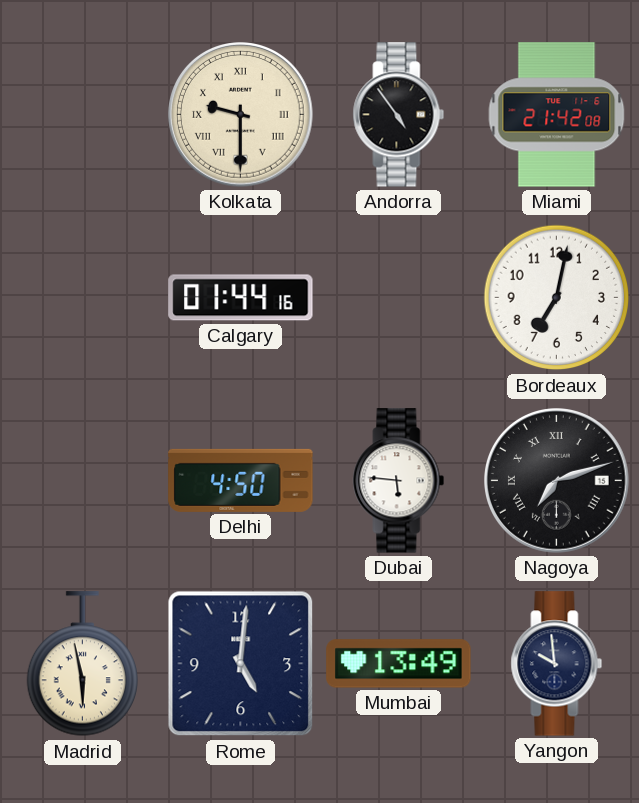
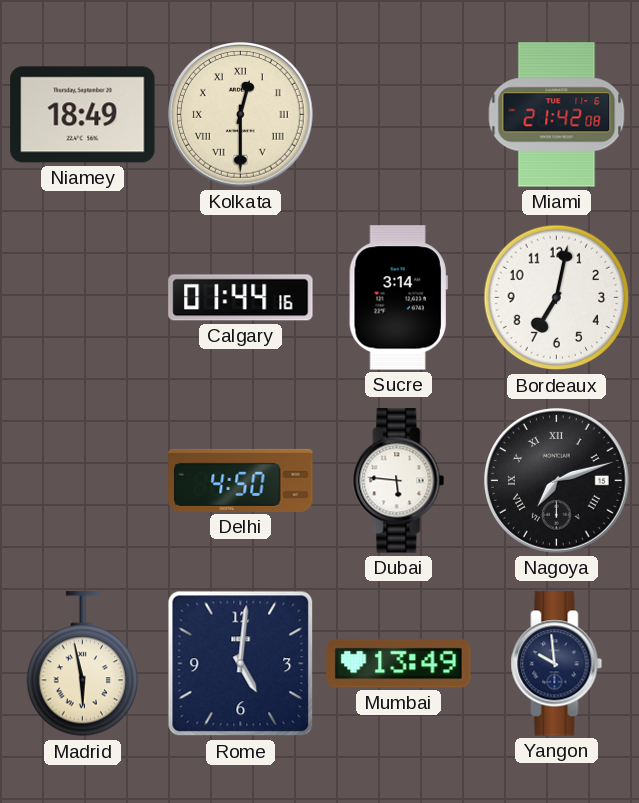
Niamey: none -> 18:49 (83, 115)
Kolkata: 9:30 -> 12:30 (241, 115)
Andorra: 4:54 -> none (399, 115)
Sucre: none -> 3:14 (398, 298)
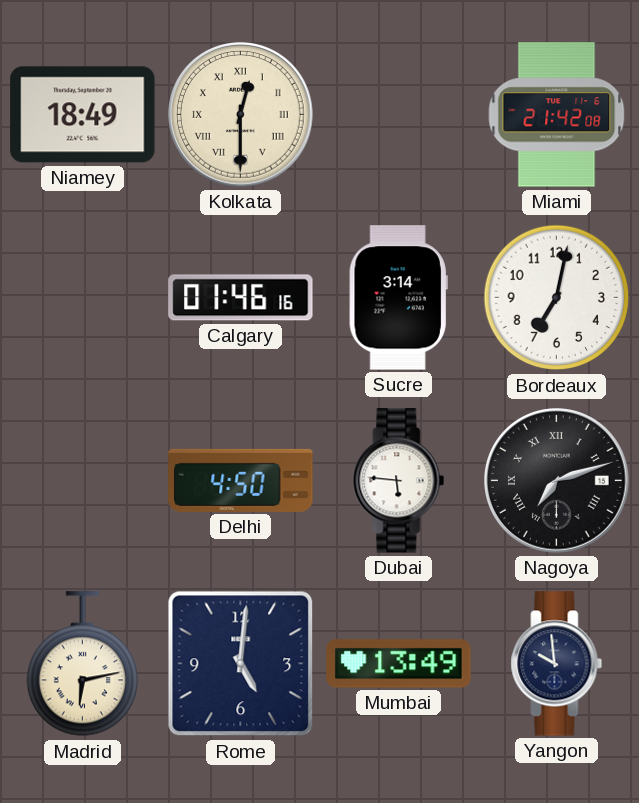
Calgary: 01:44 -> 01:46 (241, 298)
Madrid: 5:58 -> 6:13 (82, 664)
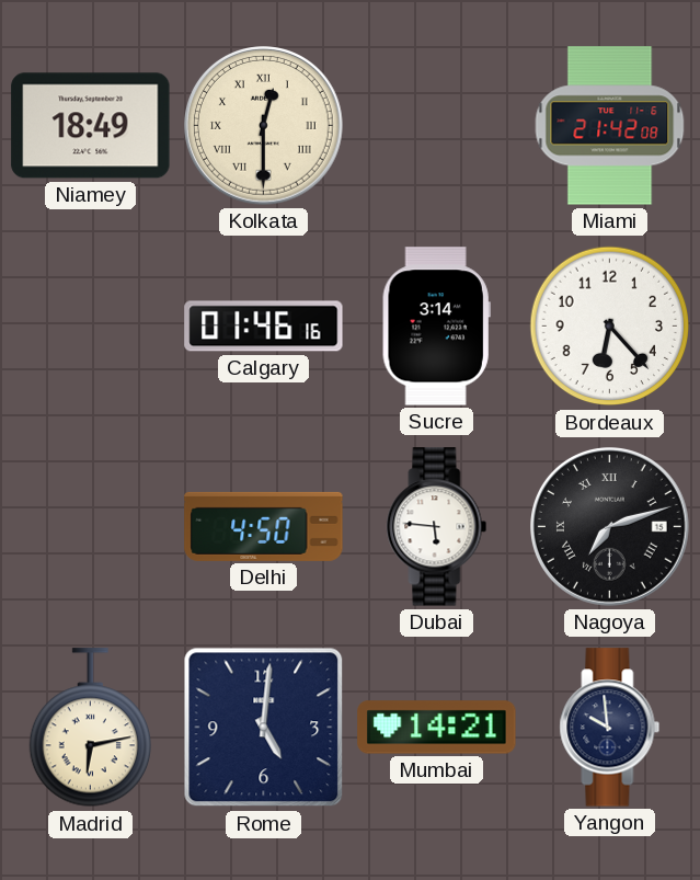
Bordeaux: 7:02 -> 6:23 (610, 327)
Mumbai: 13:49 -> 14:21 (437, 728)
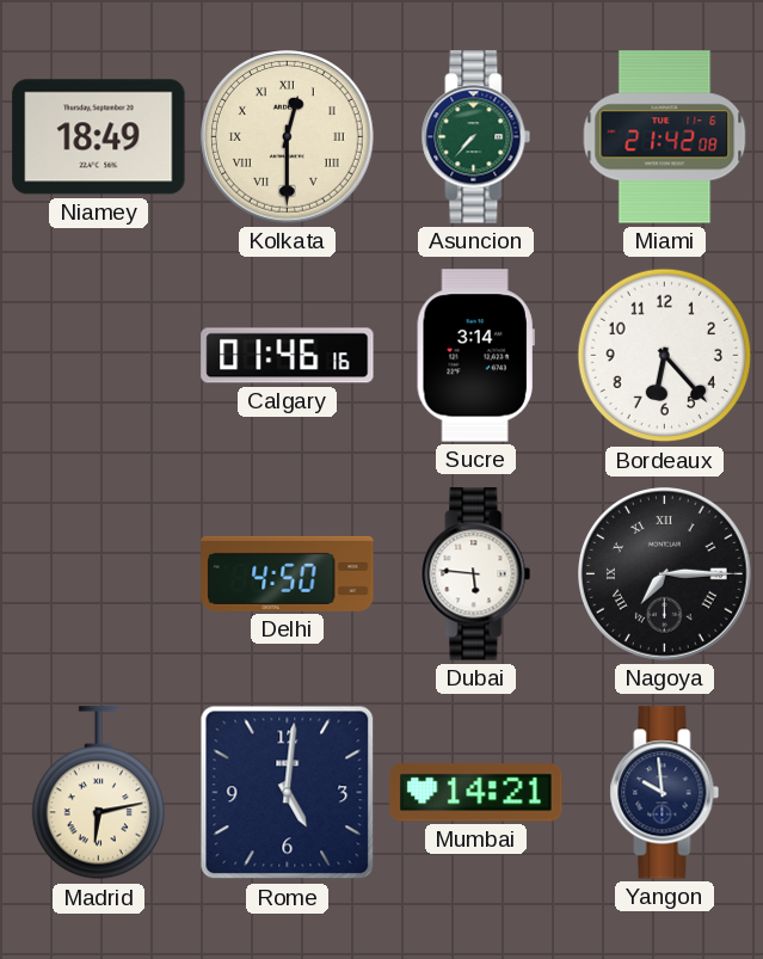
Asuncion: none -> 7:37 (476, 137)
Nagoya: 7:12 -> 7:15 (665, 574)
